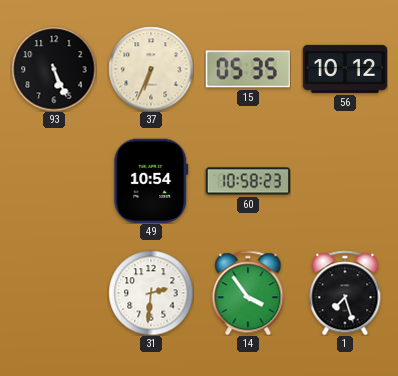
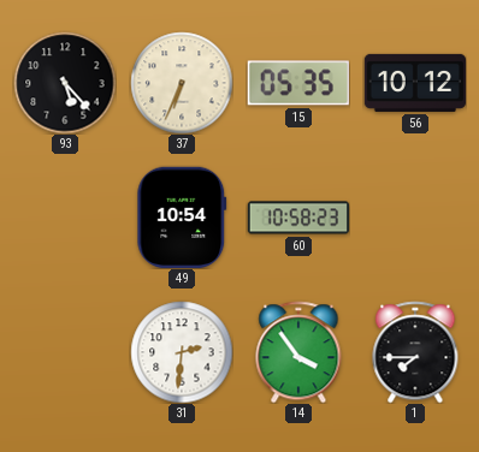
93: 5:26 -> 5:23 (65, 83)
1: 7:27 -> 7:45 (415, 352)
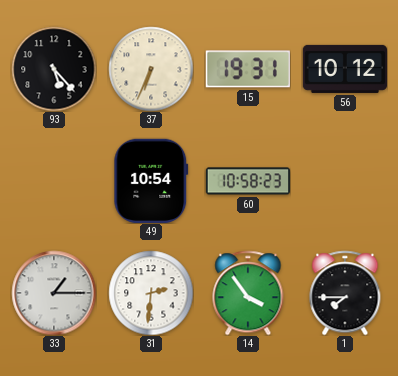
15: 05:35 -> 19:31 (248, 69)
33: none -> 1:15 (54, 293)
